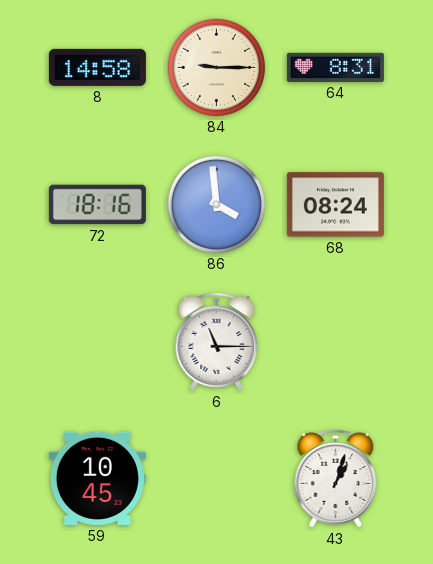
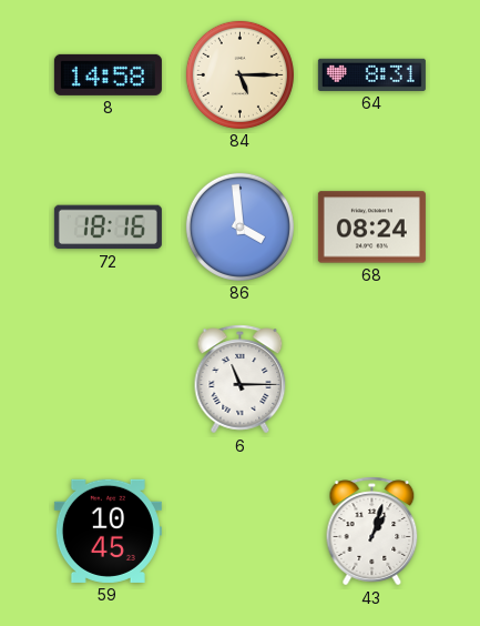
84: 9:15 -> 5:15 (239, 74)
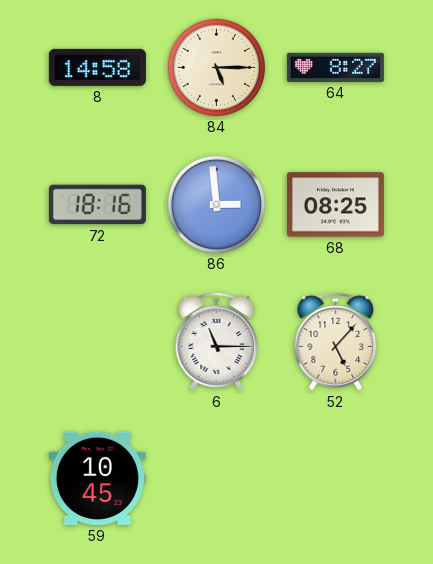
64: 8:31 -> 8:27 (335, 67)
86: 3:59 -> 2:59 (216, 204)
68: 08:24 -> 08:25 (335, 205)
52: none -> 5:07 (336, 342)
43: 1:03 -> none (372, 532)
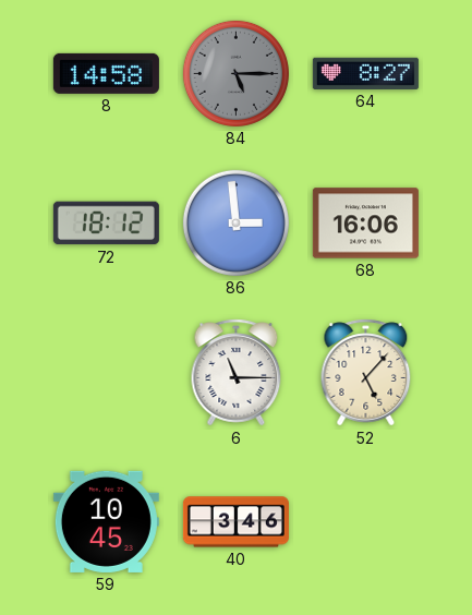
84 dial: cream -> grey (235, 73)
72: 18:16 -> 18:12 (106, 224)
68: 08:25 -> 16:06 (365, 224)
40: none -> 3:46 (235, 522)
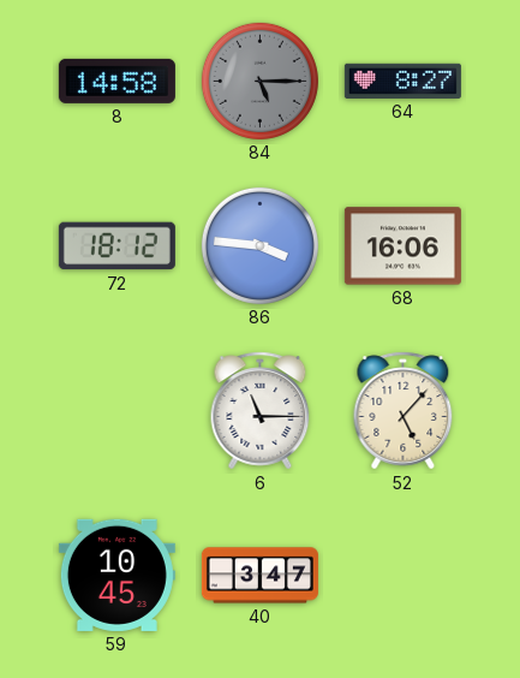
86: 2:59 -> 3:46 (259, 245)
40: 3:46 -> 3:47 (259, 576)
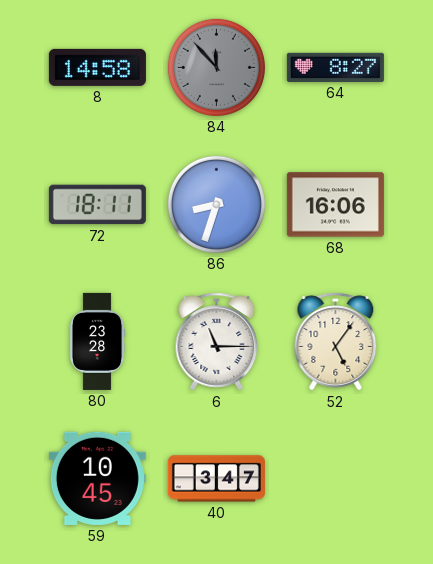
84: 5:15 -> 11:53 (216, 67)
72: 18:12 -> 18:11 (97, 205)
86: 3:46 -> 8:33 (216, 204)
80: none -> 23:28 (97, 341)
52: 5:07 -> 5:06 (336, 342)
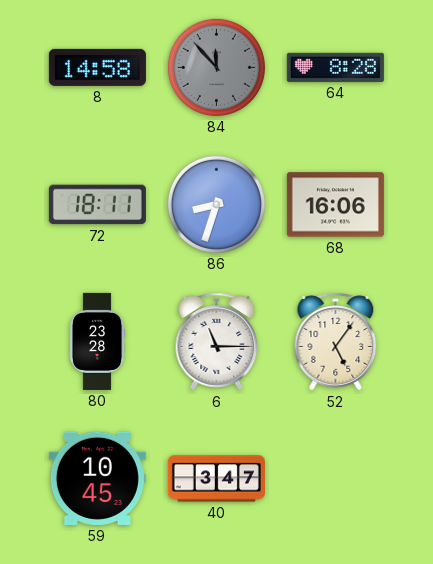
64: 8:27 -> 8:28 (335, 67)
